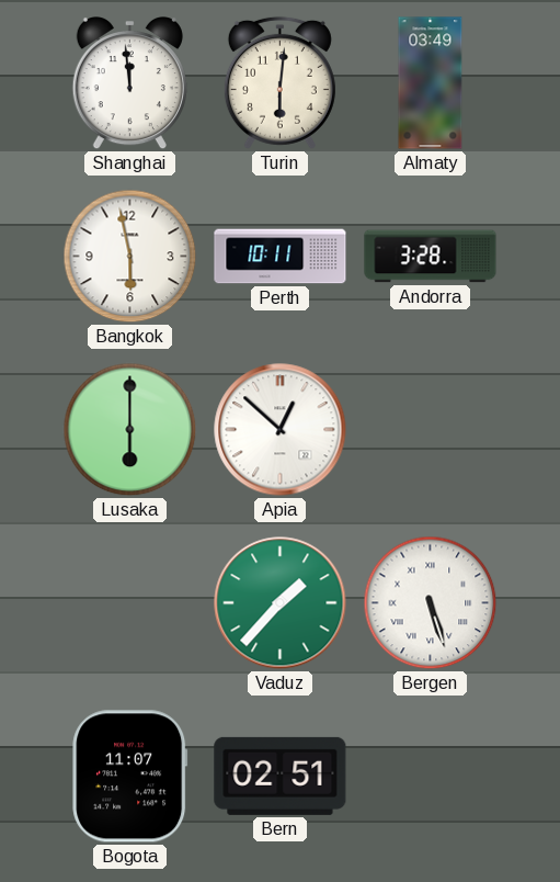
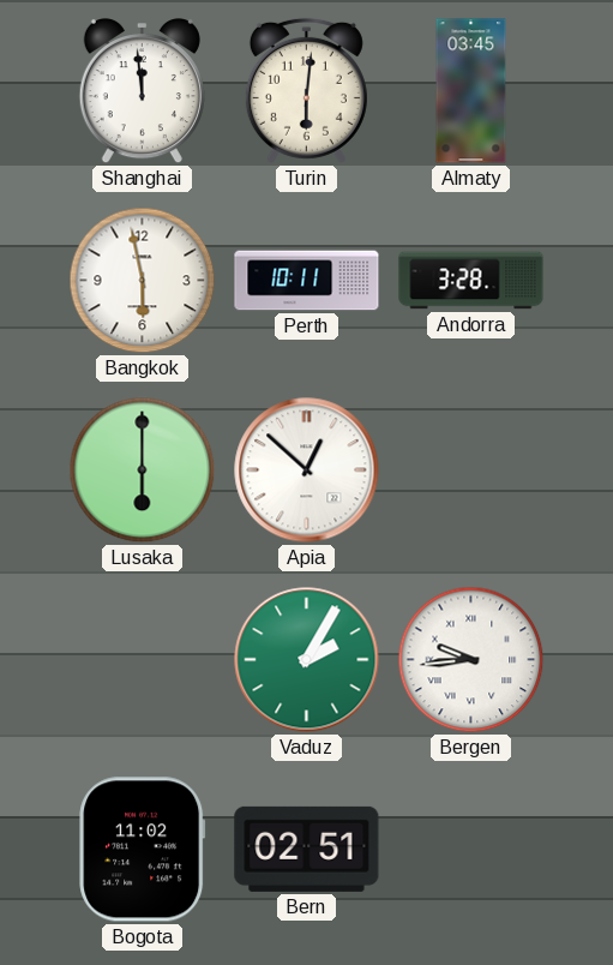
Almaty: 03:49 -> 03:45 (471, 91)
Vaduz: 1:37 -> 2:05 (307, 660)
Bergen: 5:27 -> 9:44 (471, 660)
Bogota: 11:07 -> 11:02 (143, 850)
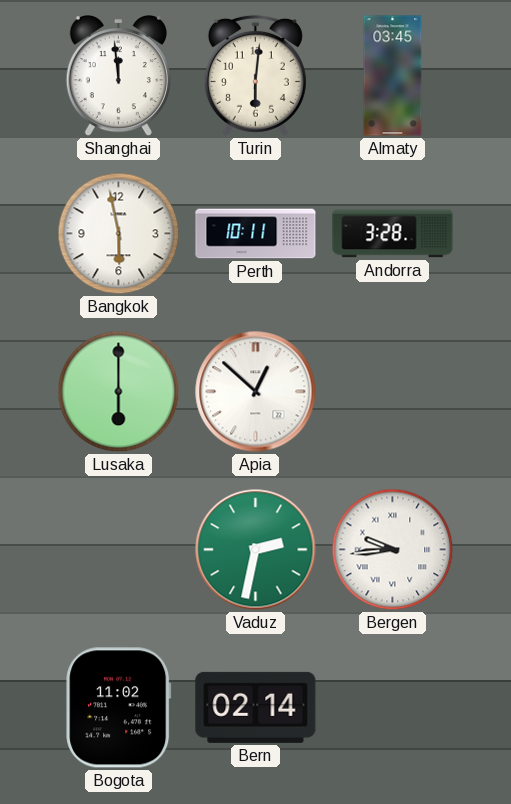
Vaduz: 2:05 -> 2:32 (256, 550)
Bern: 02:51 -> 02:14 (256, 707)
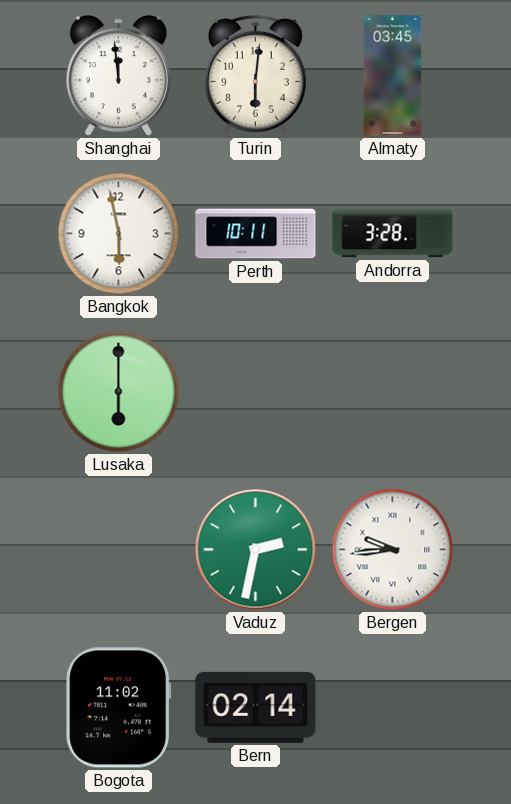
Apia: 12:52 -> none (256, 392)
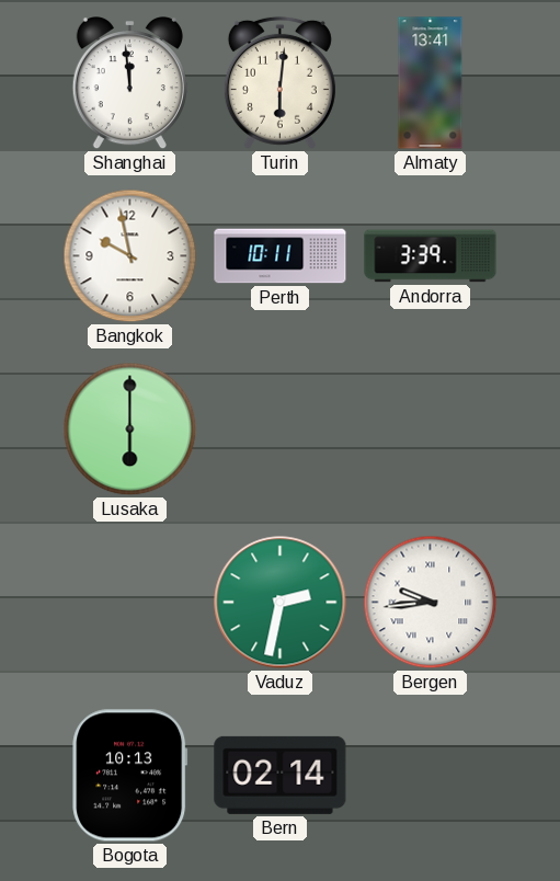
Almaty: 03:45 -> 13:41 (431, 83)
Bangkok: 5:58 -> 9:58 (130, 256)
Andorra: 3:28 -> 3:39 (431, 256)
Bogota: 11:02 -> 10:13 (130, 776)
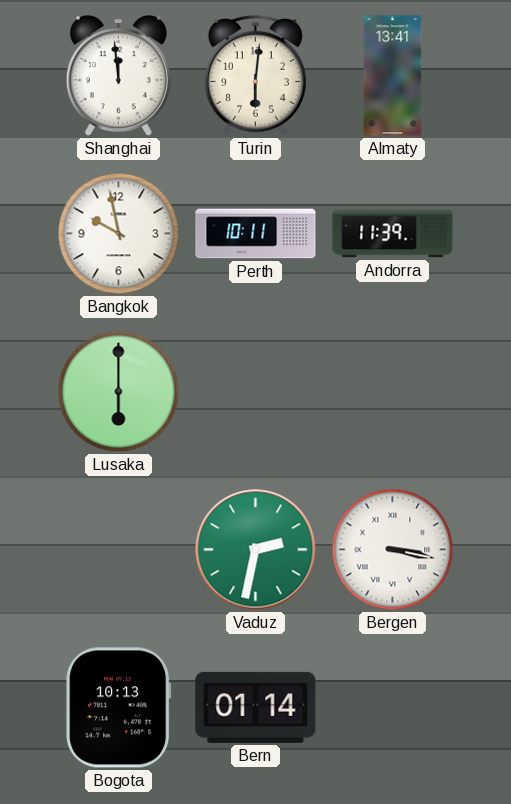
Andorra: 3:39 -> 11:39 (393, 234)
Bergen: 9:44 -> 3:17 (393, 550)
Bern: 02:14 -> 01:14 (256, 707)
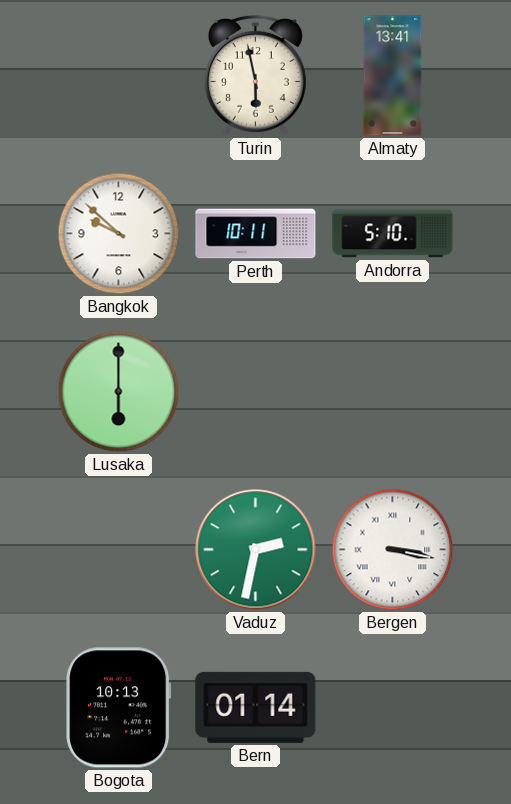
Shanghai: 11:59 -> none (118, 77)
Turin: 6:01 -> 5:58 (255, 75)
Bangkok: 9:58 -> 9:52 (119, 234)
Andorra: 11:39 -> 5:10 (393, 234)
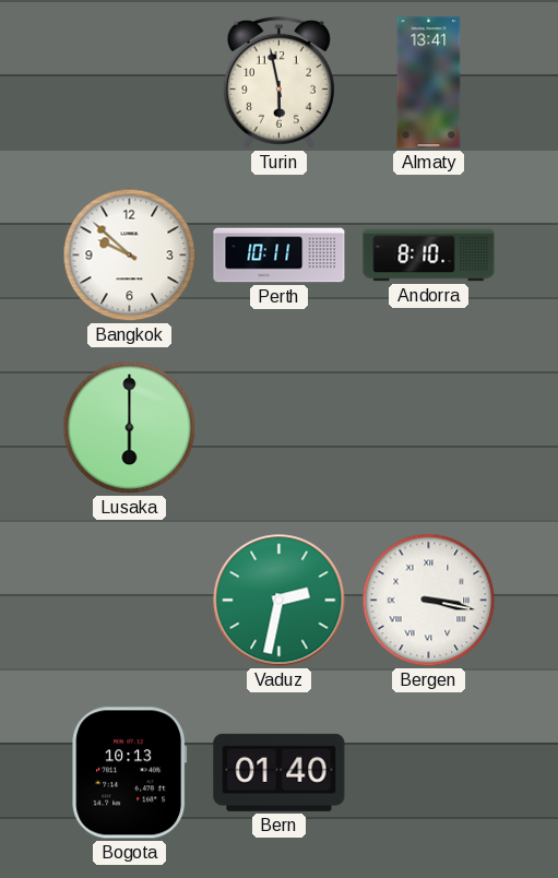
Andorra: 5:10 -> 8:10 (429, 256)
Bern: 01:14 -> 01:40 (280, 772)
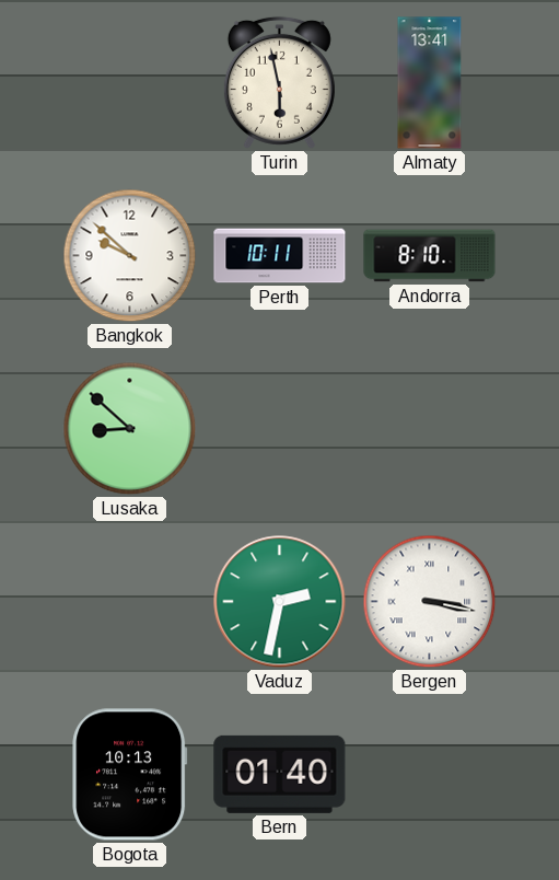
Lusaka: 6:00 -> 8:52 (130, 429)
